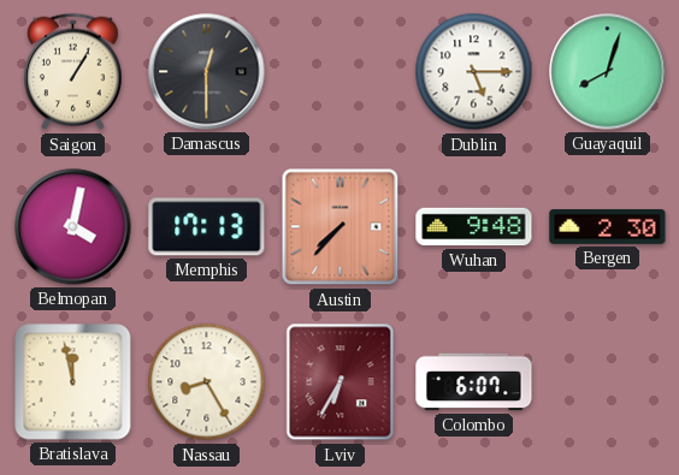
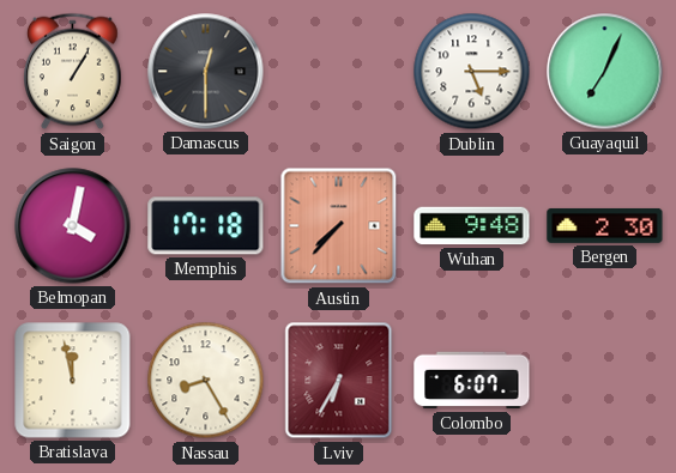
Guayaquil: 8:03 -> 7:04 (605, 72)
Memphis: 17:13 -> 17:18 (206, 226)
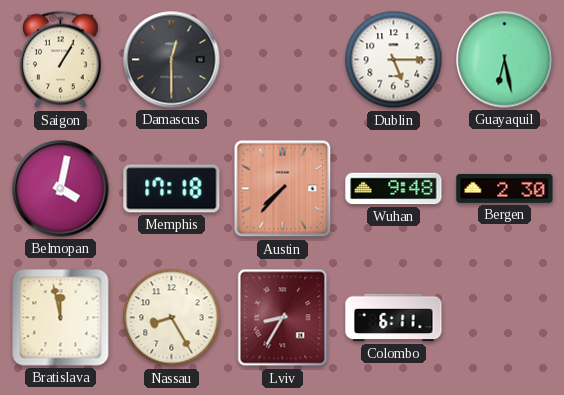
Guayaquil: 7:04 -> 6:28 (505, 60)
Lviv: 6:35 -> 8:35 (283, 318)
Colombo: 6:07 -> 6:11 (394, 318)
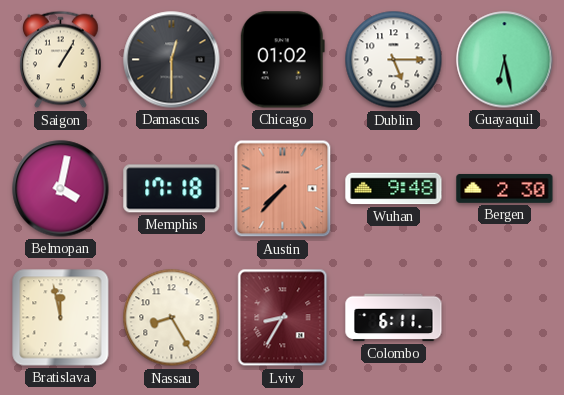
Chicago: none -> 01:02 (282, 60)
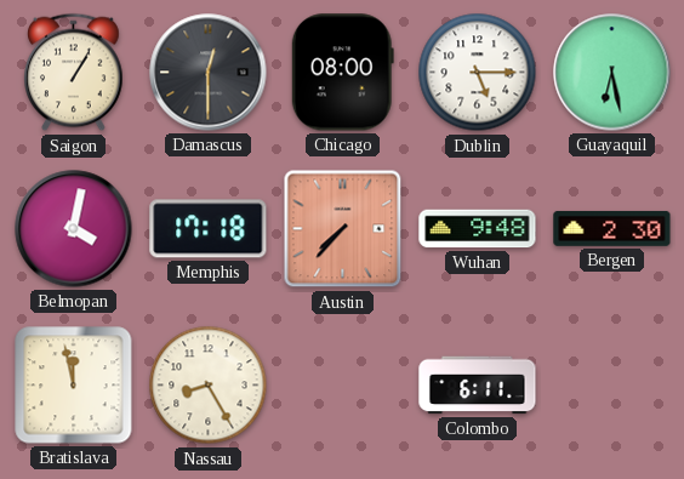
Chicago: 01:02 -> 08:00 (342, 73)
Lviv: 8:35 -> none (283, 318)
